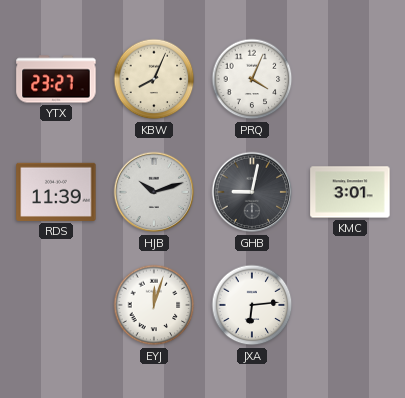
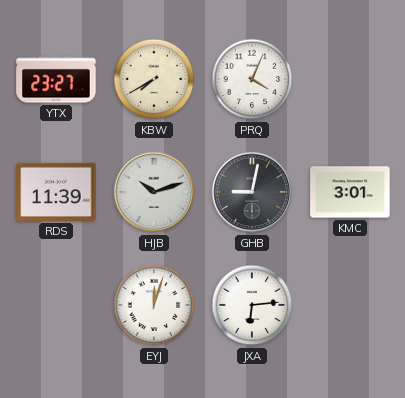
KBW: 8:04 -> 7:40 (154, 79)
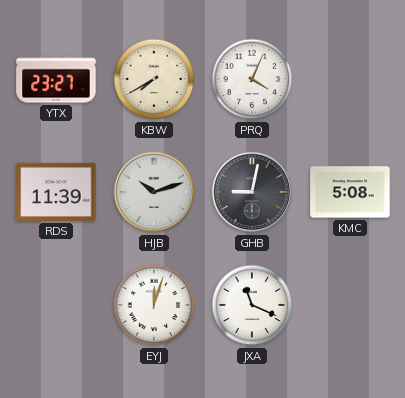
KMC: 3:01 -> 5:08 (350, 192)
JXA: 6:14 -> 11:19 (252, 305)
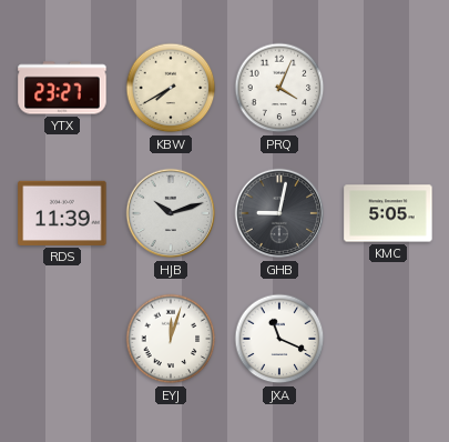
KMC: 5:08 -> 5:05 (388, 213)
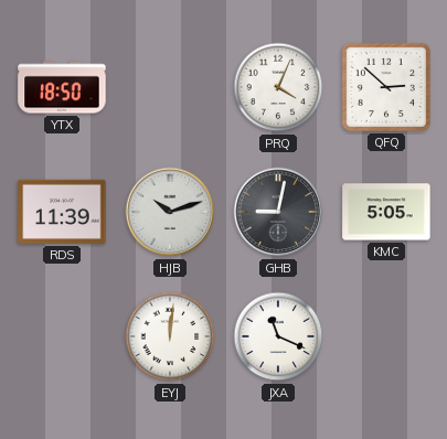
YTX: 23:27 -> 18:50 (62, 87)
KBW: 7:40 -> none (171, 88)
QFQ: none -> 2:52 (386, 87)
EYJ: 12:03 -> 12:01 (170, 336)
